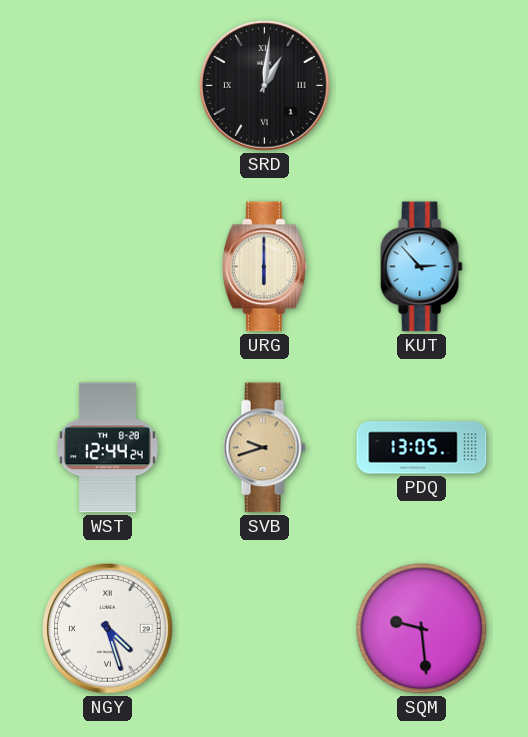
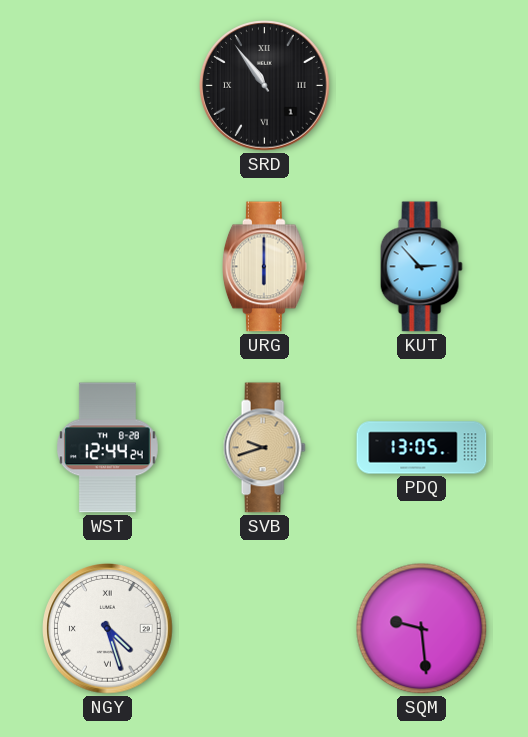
SRD: 1:01 -> 10:54 (265, 86)
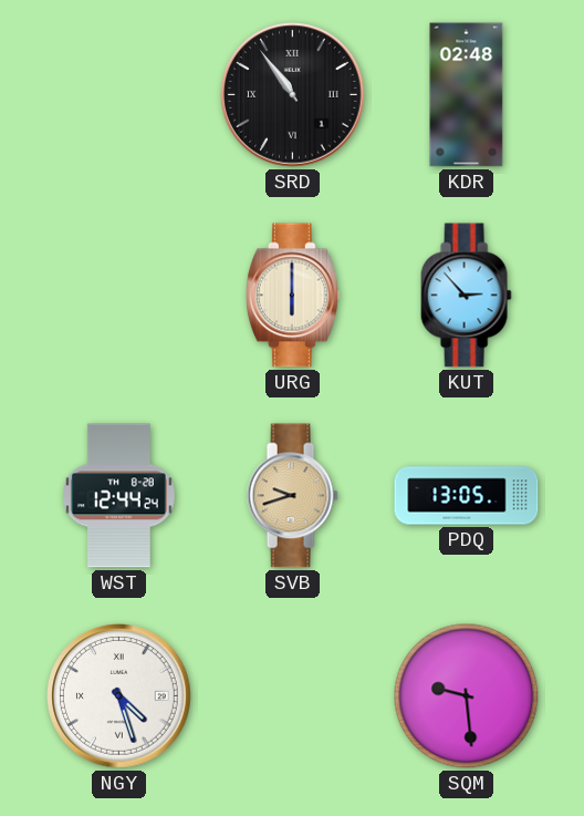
KDR: none -> 02:48 (467, 95)
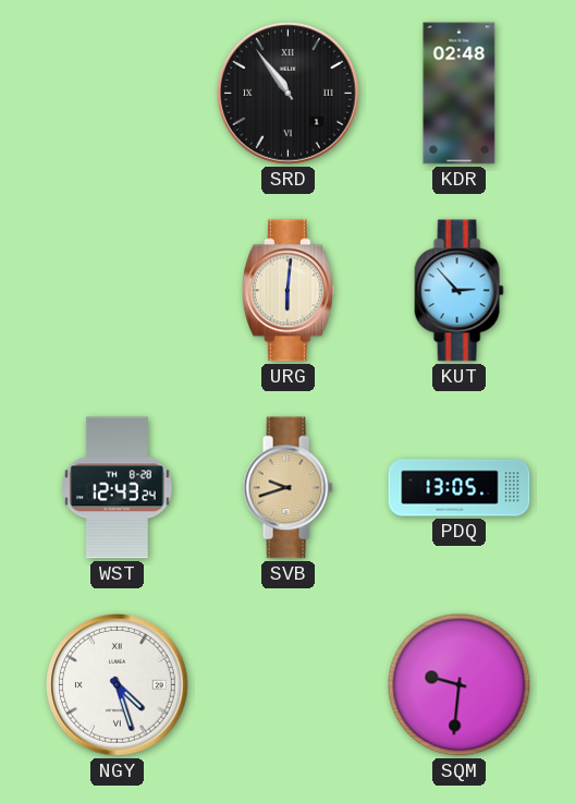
URG: 6:00 -> 6:01 (287, 291)
WST: 12:44 -> 12:43 (117, 488)
SQM: 9:29 -> 9:31 (460, 685)
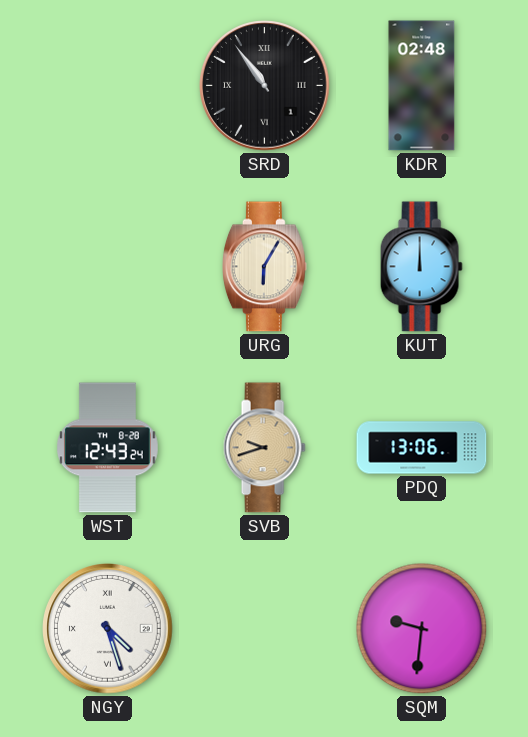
URG: 6:01 -> 6:05 (264, 267)
KUT: 2:53 -> 12:00 (421, 267)
PDQ: 13:05 -> 13:06 (422, 448)
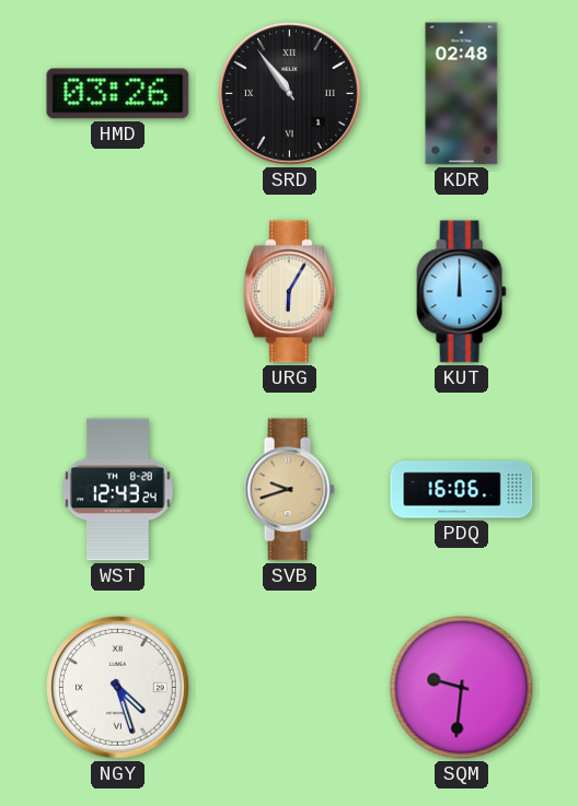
HMD: none -> 03:26 (118, 94)
PDQ: 13:06 -> 16:06 (462, 490)
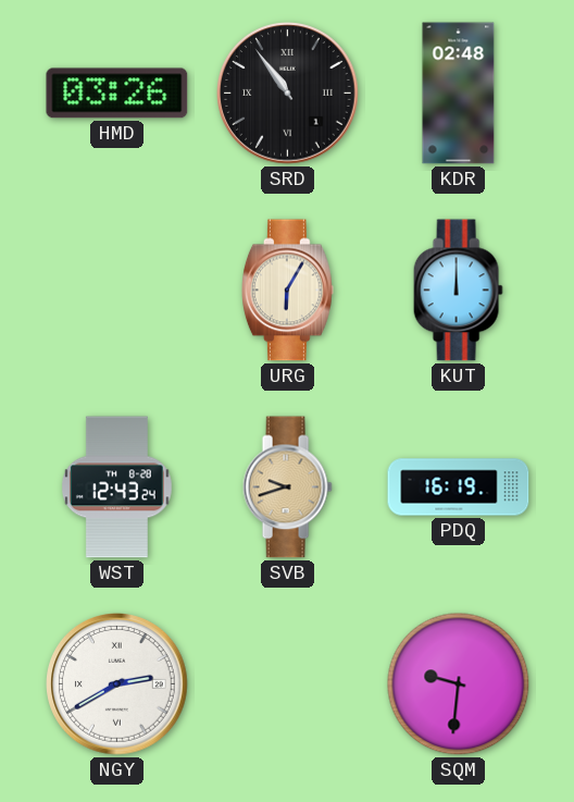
PDQ: 16:06 -> 16:19 (459, 488)
NGY: 4:27 -> 2:40 (117, 684)
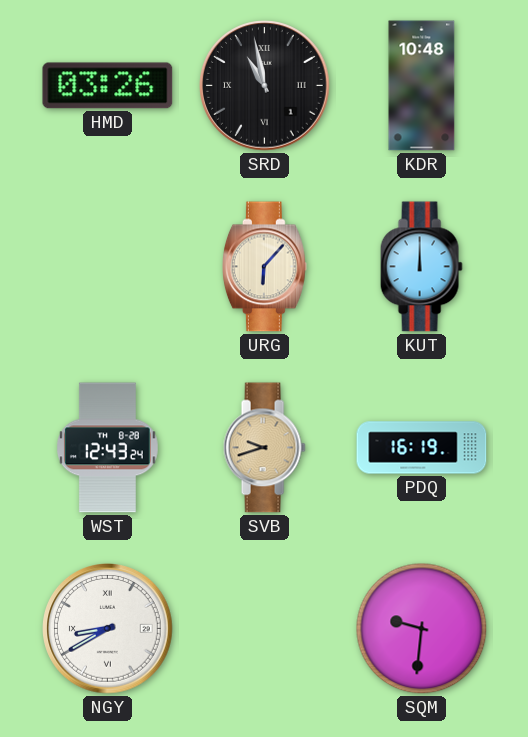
SRD: 10:54 -> 10:58 (265, 86)
KDR: 02:48 -> 10:48 (422, 86)
URG: 6:05 -> 6:07 (264, 267)
NGY: 2:40 -> 8:40 (108, 629)
